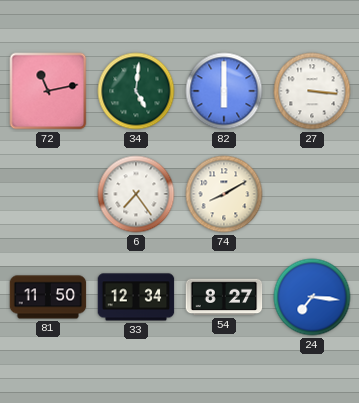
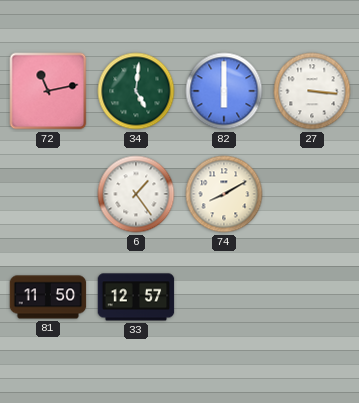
6: 7:24 -> 1:24 (136, 194)
33: 12:34 -> 12:57 (136, 297)
54: 8:27 -> none (224, 297)
24: 7:16 -> none (312, 297)
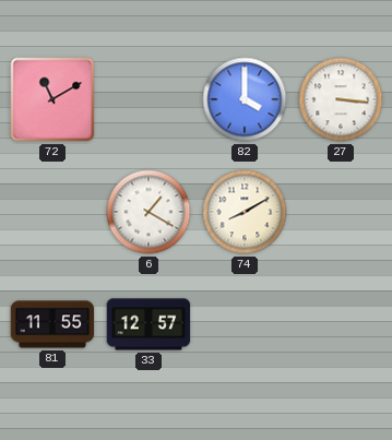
72: 11:13 -> 11:10 (52, 99)
34: 5:01 -> none (136, 91)
82: 6:00 -> 4:00 (245, 99)
6: 1:24 -> 1:20 (149, 212)
81: 11:50 -> 11:55 (52, 324)
